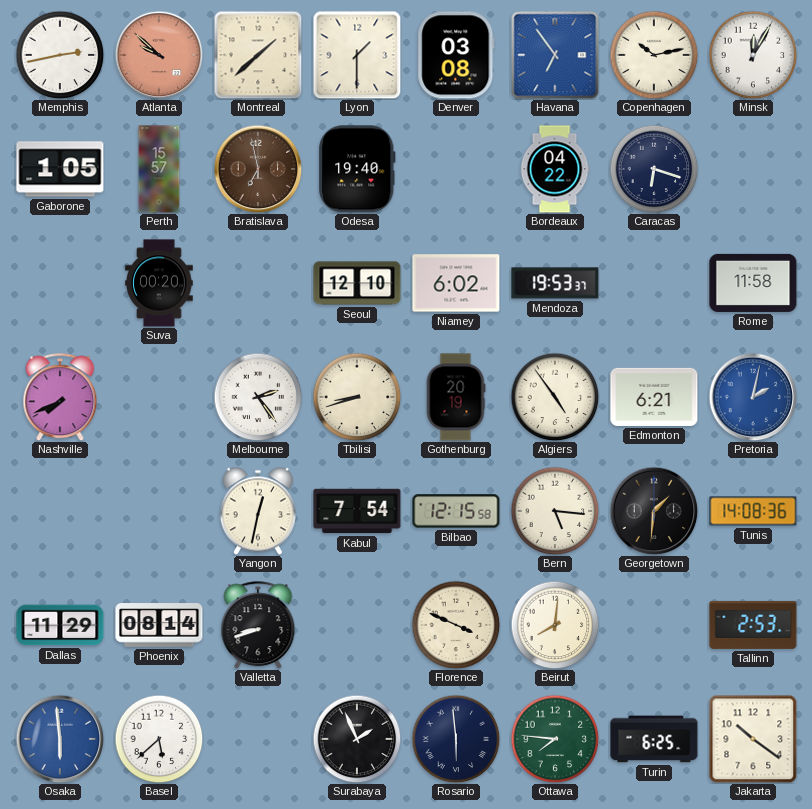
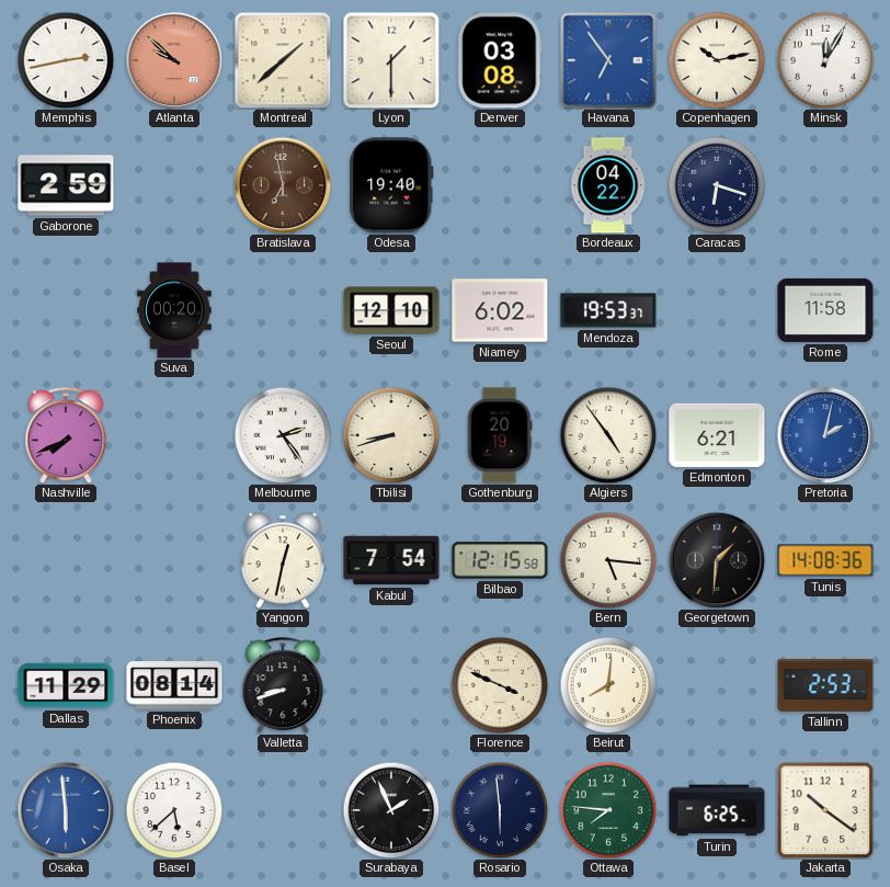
Gaborone: 1:05 -> 2:59 (66, 185)
Perth: 15:57 -> none (159, 169)
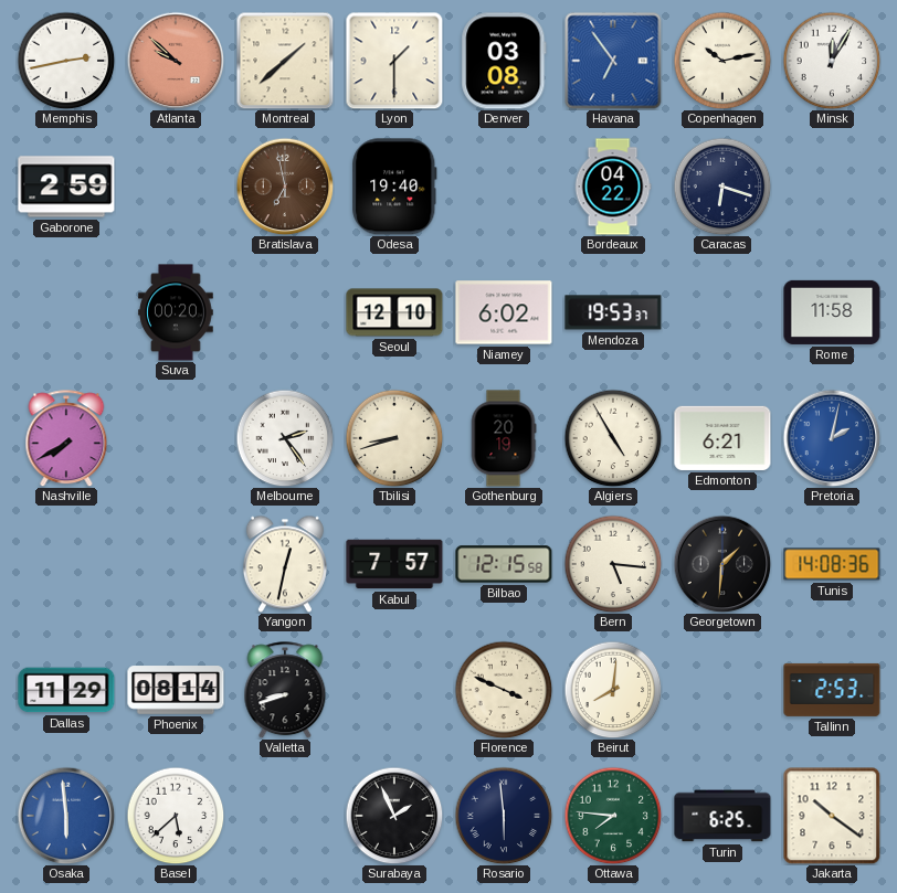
Nashville: 7:41 -> 7:40 (66, 438)
Algiers: 4:54 -> 4:55 (613, 438)
Kabul: 7:54 -> 7:57 (394, 564)
